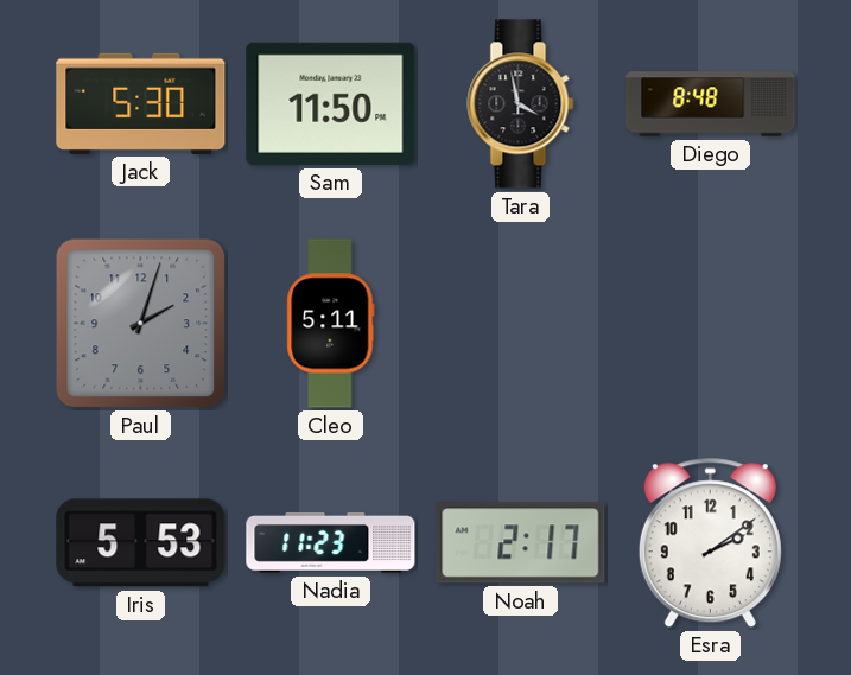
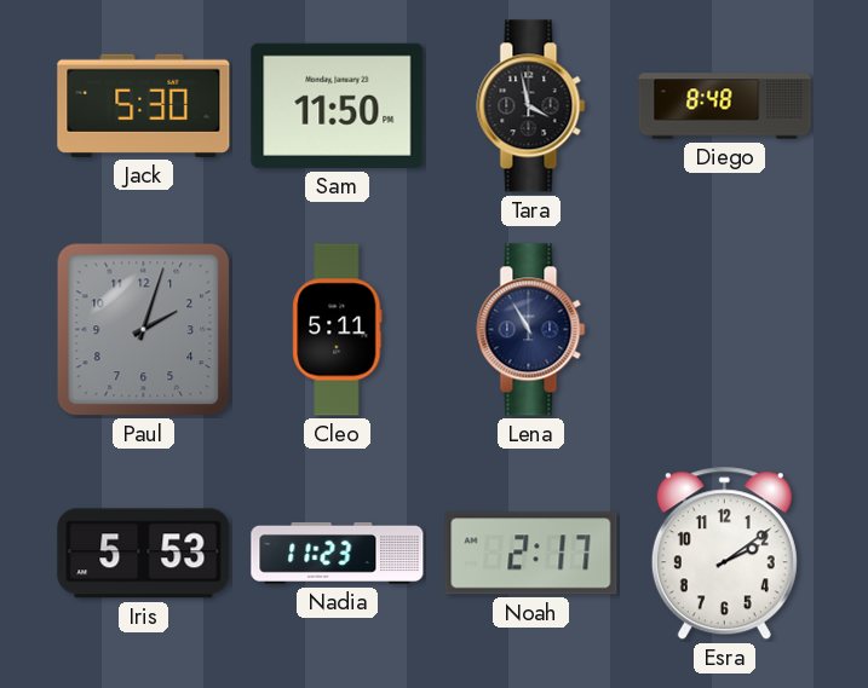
Lena: none -> 10:55 (531, 330)
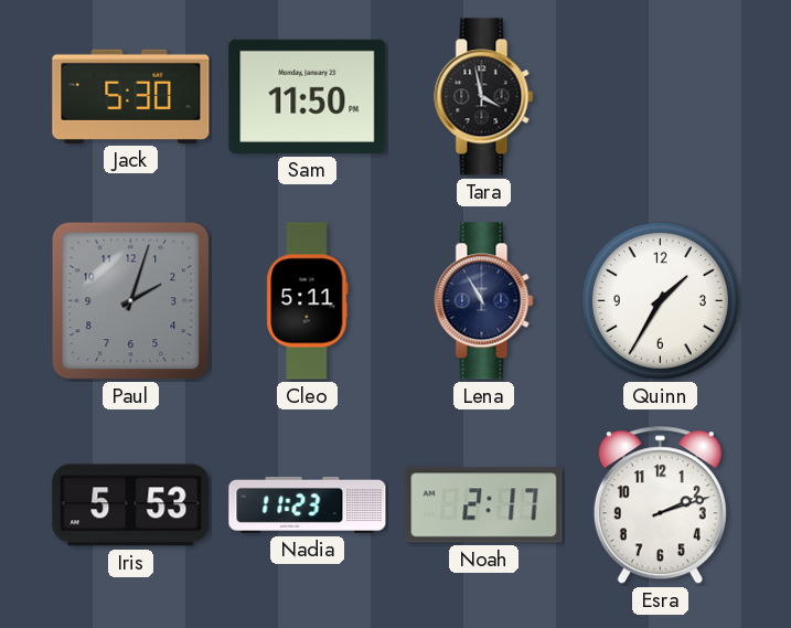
Diego: 8:48 -> none (725, 106)
Quinn: none -> 1:35 (660, 300)
Esra: 2:09 -> 2:12 (660, 505)
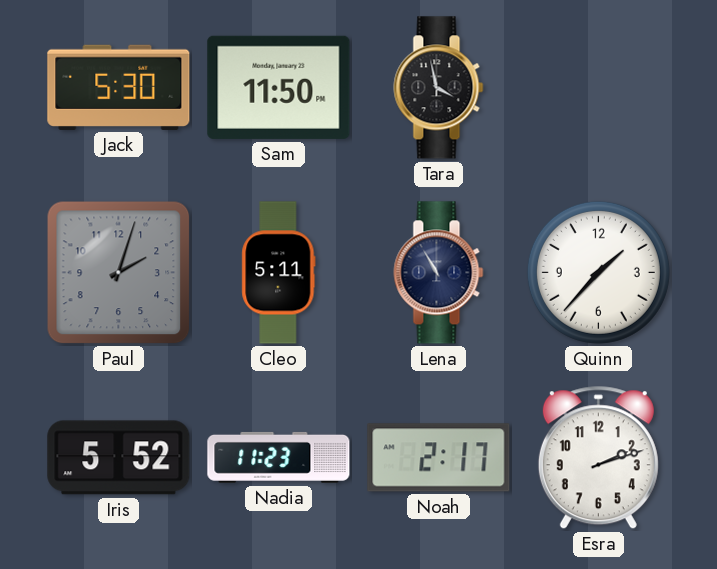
Quinn: 1:35 -> 1:37 (598, 272)
Iris: 5:53 -> 5:52 (119, 458)
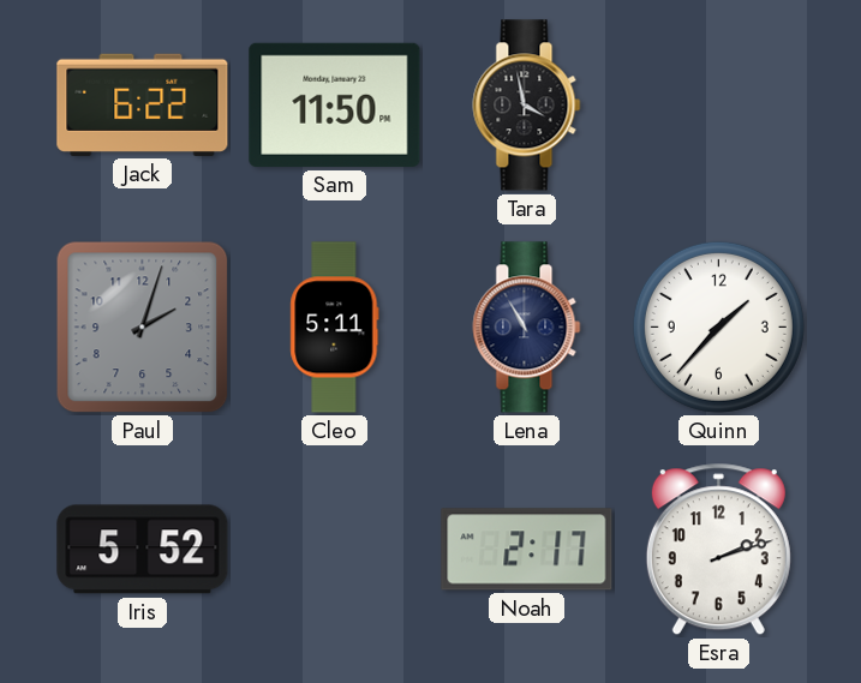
Jack: 5:30 -> 6:22 (143, 104)
Nadia: 11:23 -> none (279, 457)
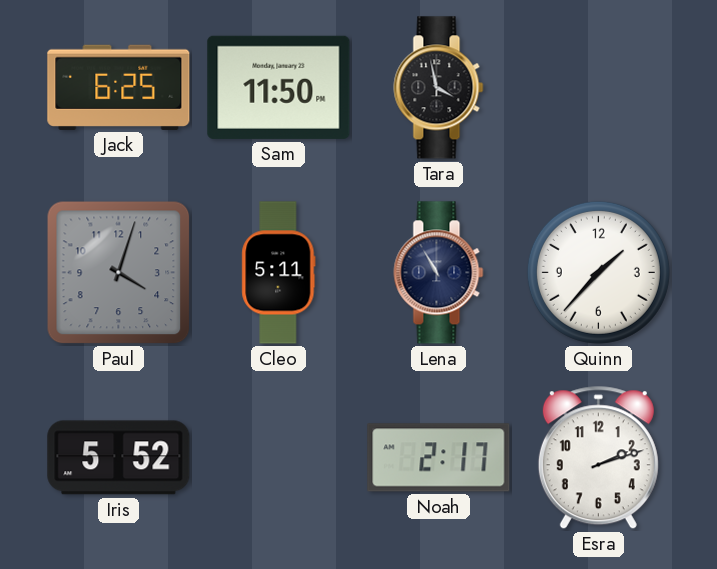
Jack: 6:22 -> 6:25 (119, 87)
Paul: 2:03 -> 4:03 (119, 273)
